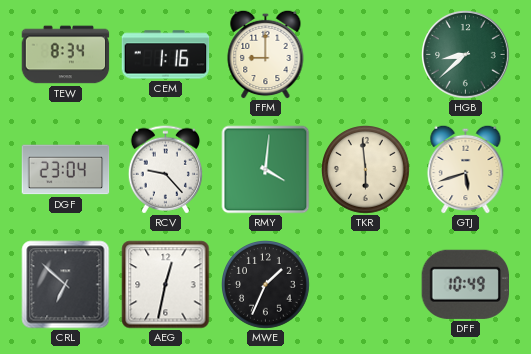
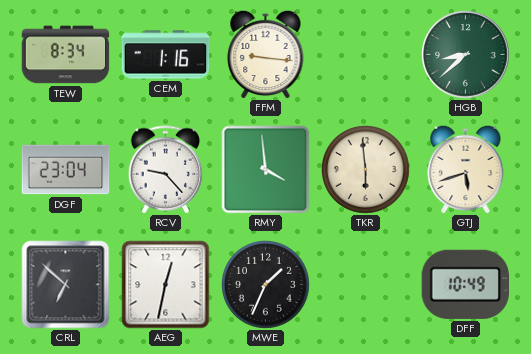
FFM: 9:00 -> 9:16 (266, 54)
RMY: 4:01 -> 3:59 (266, 170)
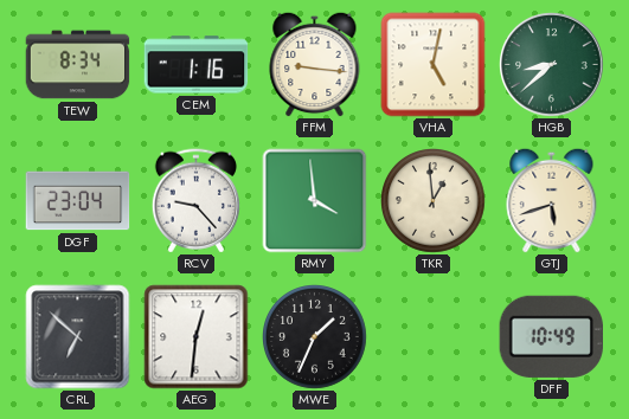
VHA: none -> 5:02 (434, 65)
TKR: 5:59 -> 12:59 (434, 201)
AEG: 12:32 -> 12:31 (197, 337)
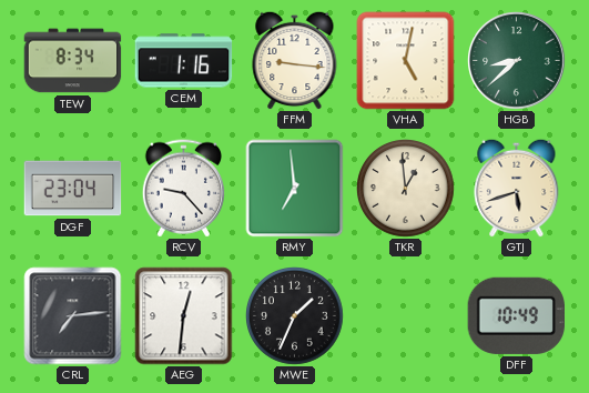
RMY: 3:59 -> 6:59 (295, 189)
CRL: 6:52 -> 7:14 (73, 316)
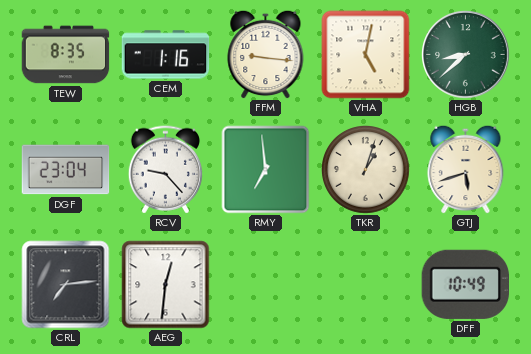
TEW: 8:34 -> 8:35 (66, 55)
TKR: 12:59 -> 1:03 (366, 170)
MWE: 1:34 -> none (295, 316)
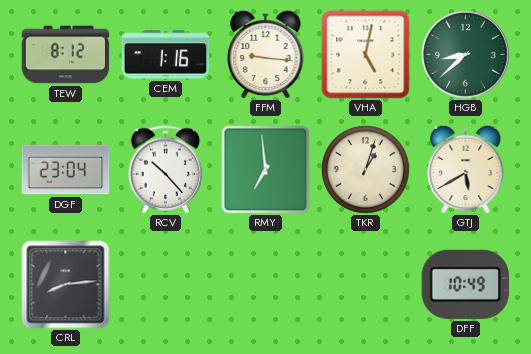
TEW: 8:35 -> 8:12 (66, 55)
RCV: 9:23 -> 10:23 (165, 170)
GTJ: 5:42 -> 5:40 (466, 169)
CRL: 7:14 -> 8:14 (66, 285)
AEG: 12:31 -> none (166, 285)
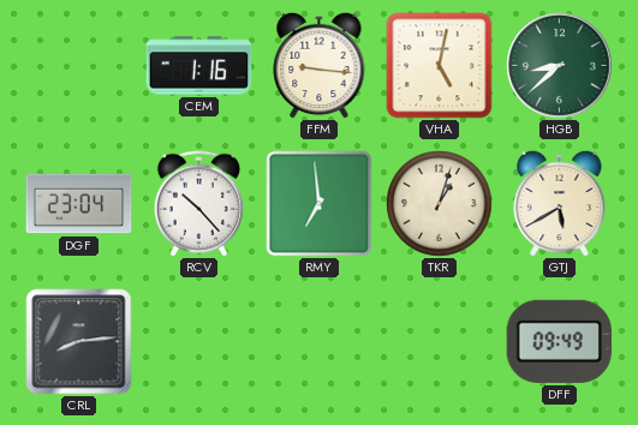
TEW: 8:12 -> none (66, 55)
DFF: 10:49 -> 09:49 (559, 341)
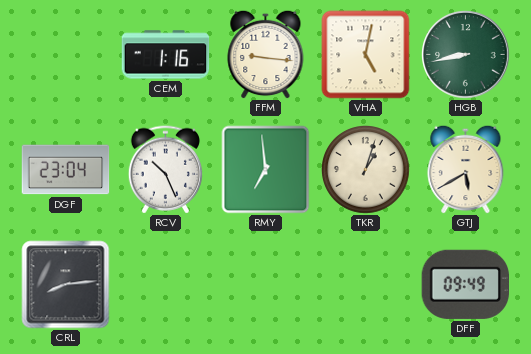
HGB: 8:38 -> 8:43 (466, 55)
RCV: 10:23 -> 10:26 (165, 170)
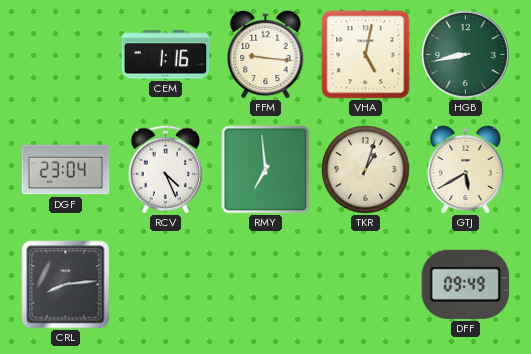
RCV: 10:26 -> 4:26 (165, 170)
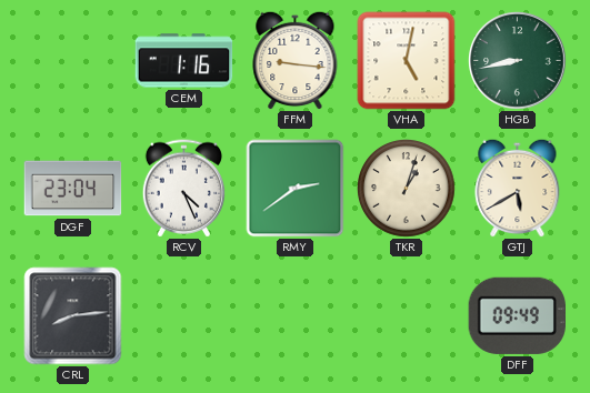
RMY: 6:59 -> 2:39 (296, 189)
